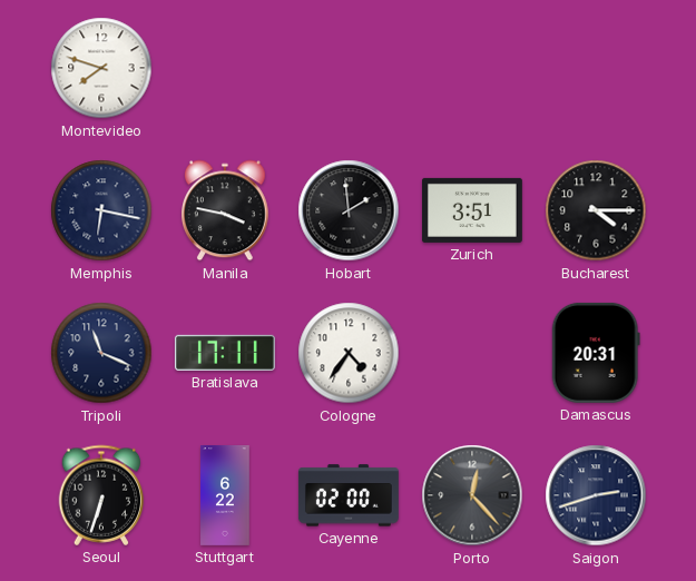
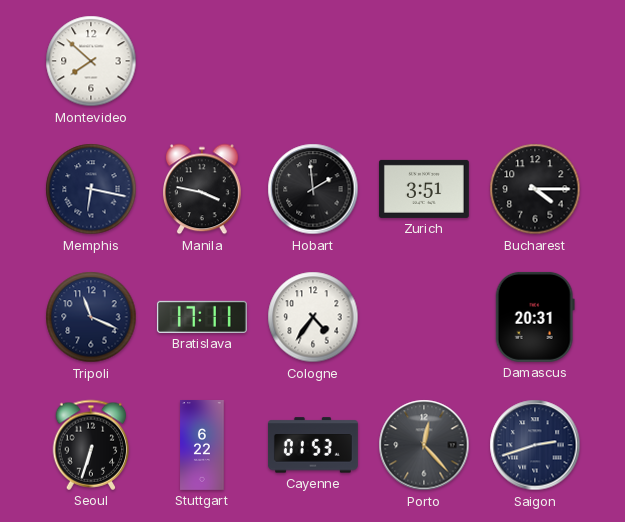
Montevideo: 7:48 -> 7:52 (91, 61)
Cayenne: 02:00 -> 01:53 (313, 445)
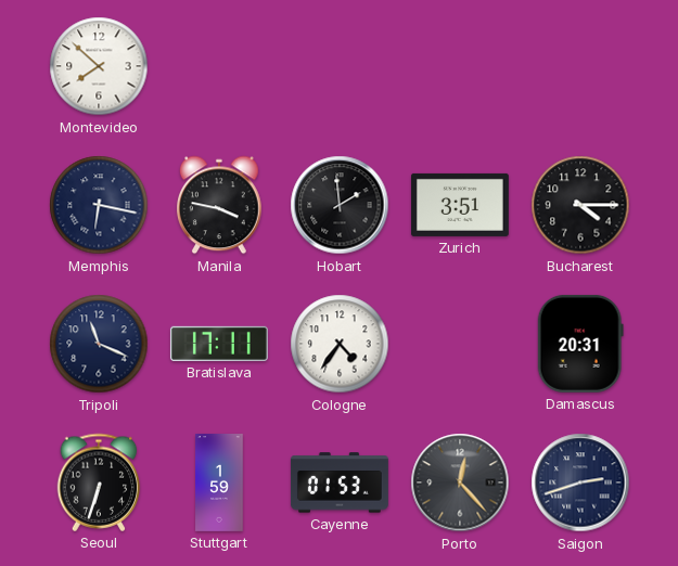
Stuttgart: 6:22 -> 1:59 (219, 484)
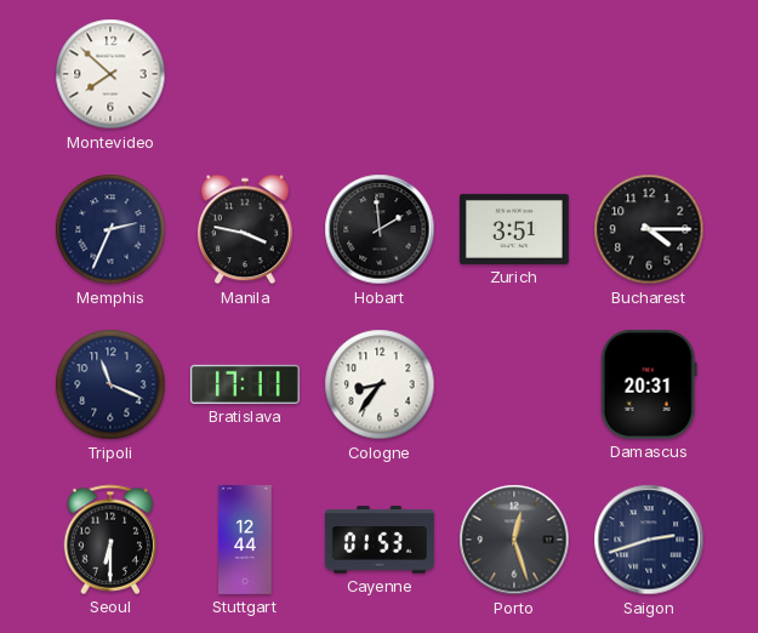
Memphis: 6:17 -> 2:34 (110, 229)
Cologne: 4:36 -> 8:36 (380, 384)
Seoul: 6:33 -> 6:30 (110, 540)
Stuttgart: 1:59 -> 12:44 (245, 541)
Porto: 12:23 -> 12:27 (514, 540)
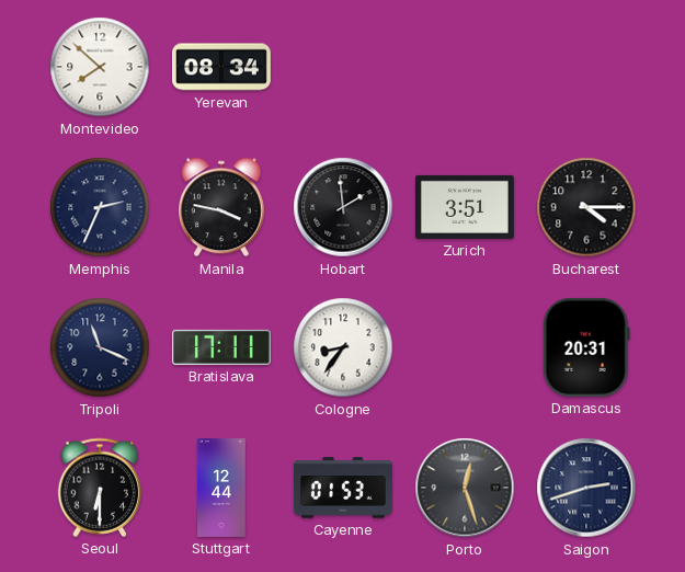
Yerevan: none -> 08:34 (221, 67)
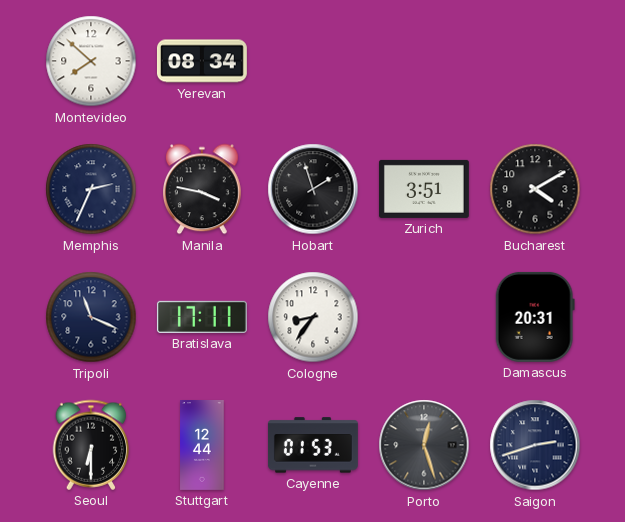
Hobart: 1:59 -> 1:57 (313, 189)
Bucharest: 4:15 -> 4:10 (535, 189)
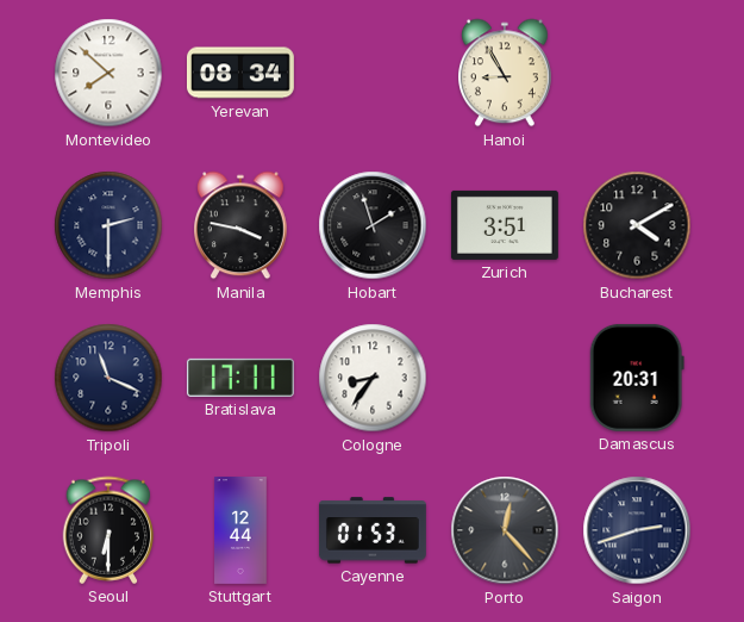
Hanoi: none -> 8:55 (506, 73)
Memphis: 2:34 -> 2:30 (108, 225)
Porto: 12:27 -> 12:23 (505, 530)
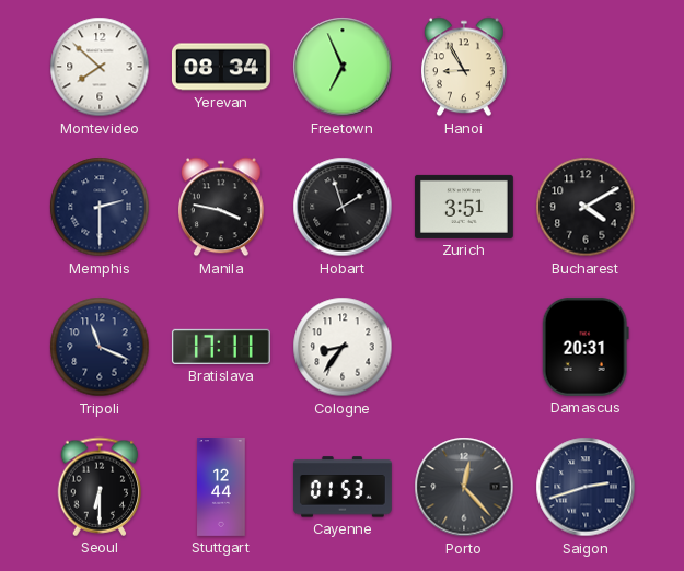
Freetown: none -> 6:56 (343, 67)
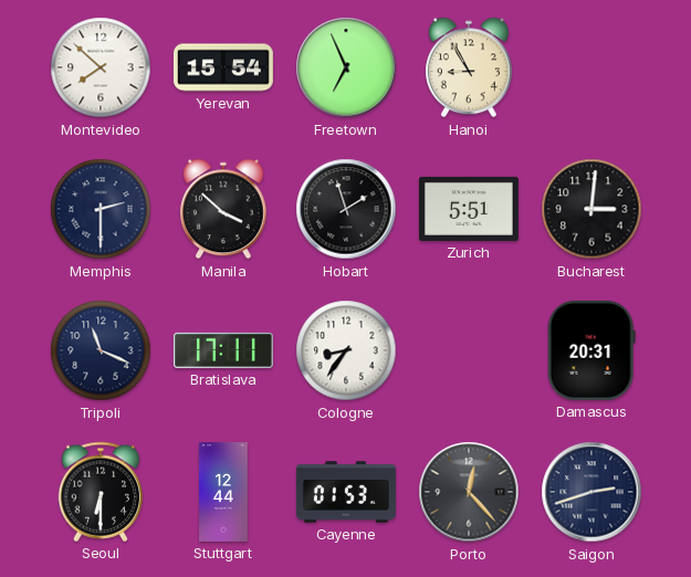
Yerevan: 08:34 -> 15:54 (223, 67)
Manila: 3:47 -> 3:52 (224, 209)
Zurich: 3:51 -> 5:51 (469, 209)
Bucharest: 4:10 -> 3:01 (591, 209)
